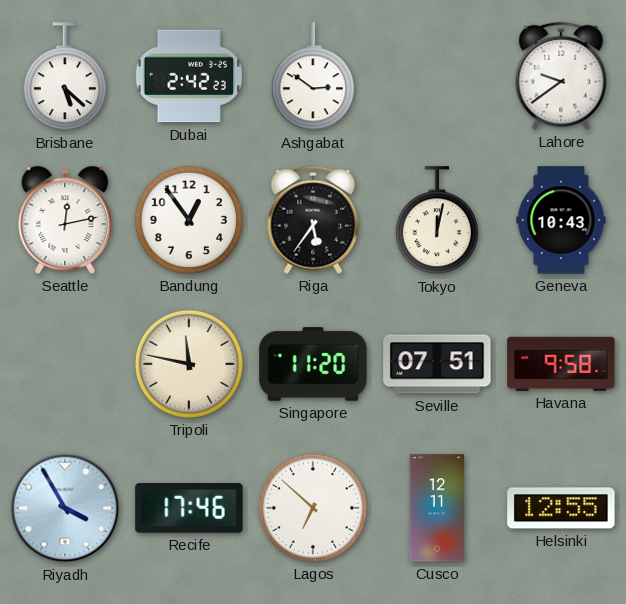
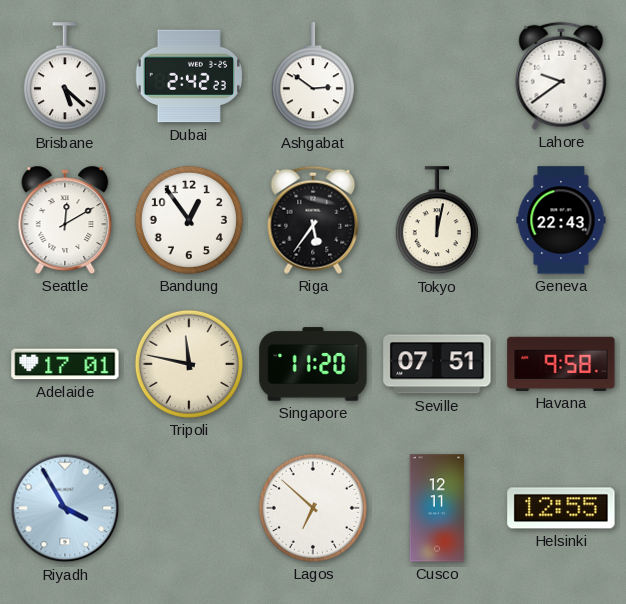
Seattle: 12:13 -> 12:10 (65, 220)
Geneva: 10:43 -> 22:43 (561, 220)
Adelaide: none -> 17:01 (65, 364)
Recife: 17:46 -> none (189, 508)
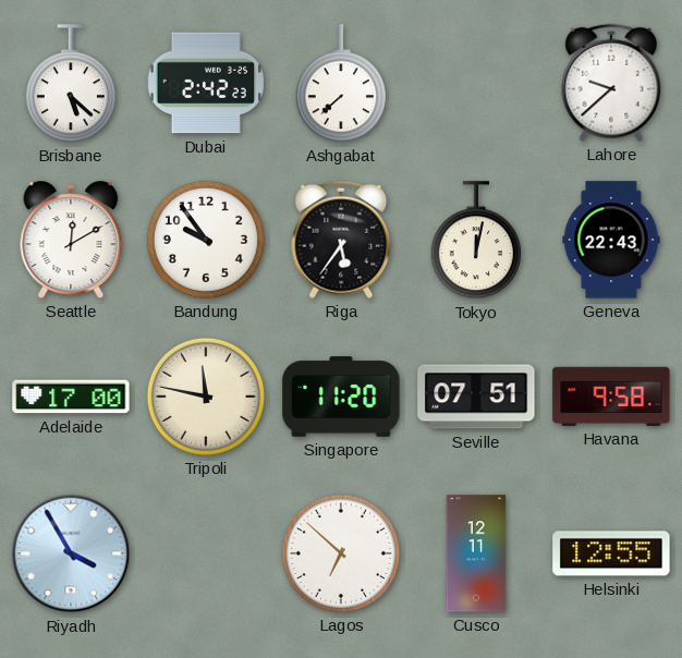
Ashgabat: 2:51 -> 7:38 (341, 84)
Lahore: 9:39 -> 9:38 (611, 83)
Bandung: 12:54 -> 9:54 (206, 240)
Adelaide: 17:01 -> 17:00 (71, 397)
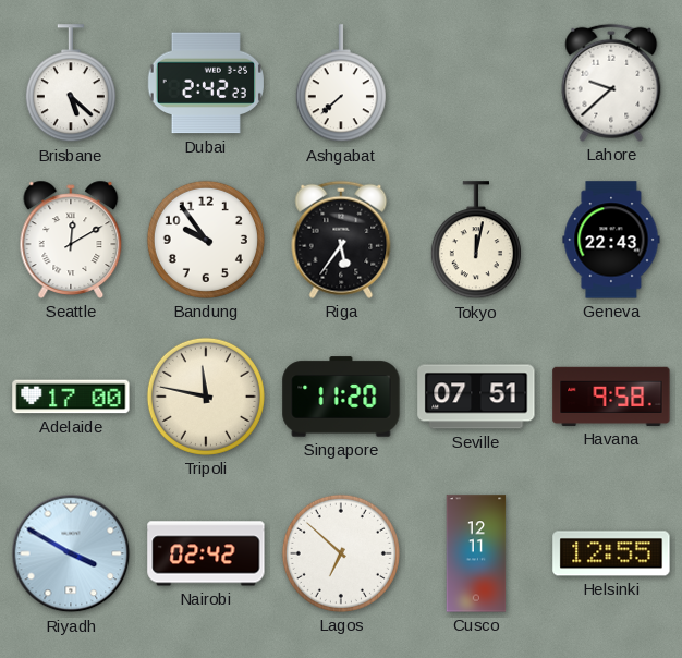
Riyadh: 3:55 -> 3:50 (71, 553)
Nairobi: none -> 02:42 (206, 553)
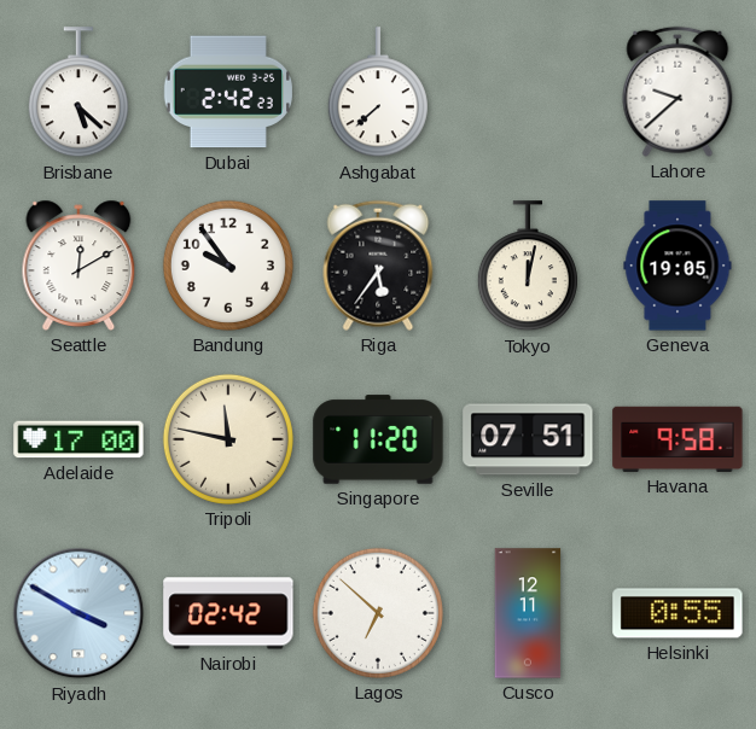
Geneva: 22:43 -> 19:05 (678, 266)
Helsinki: 12:55 -> 0:55 (678, 613)
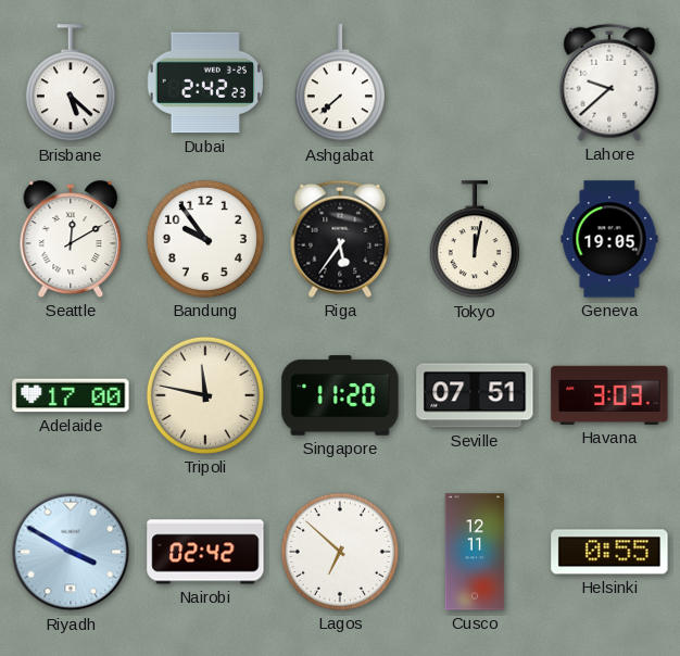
Havana: 9:58 -> 3:03 (609, 395)
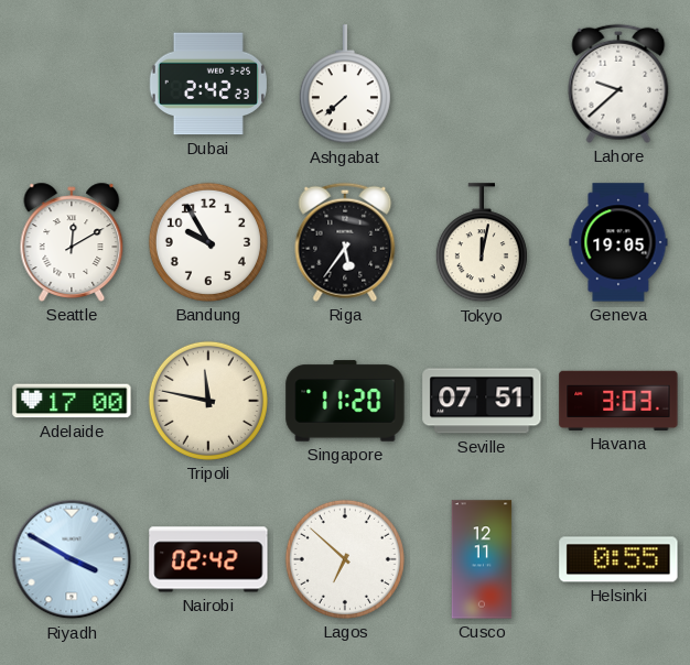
Brisbane: 5:22 -> none (71, 84)
Bandung: 9:54 -> 9:55 (208, 242)
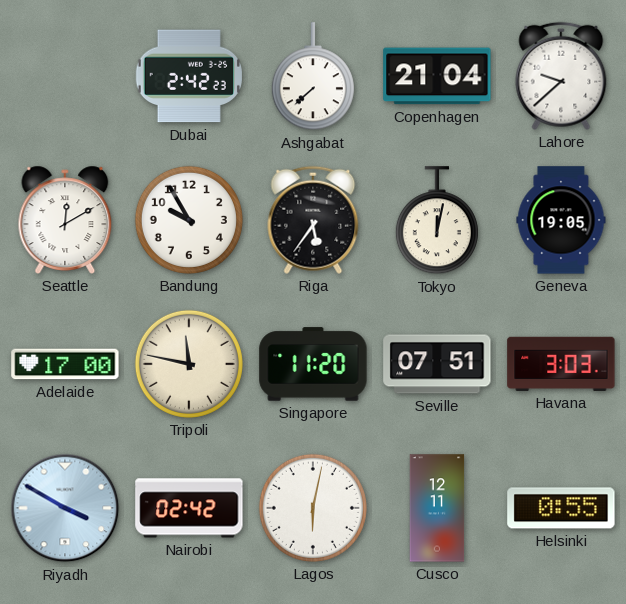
Copenhagen: none -> 21:04 (437, 76)
Lagos: 6:52 -> 6:02 (313, 508)
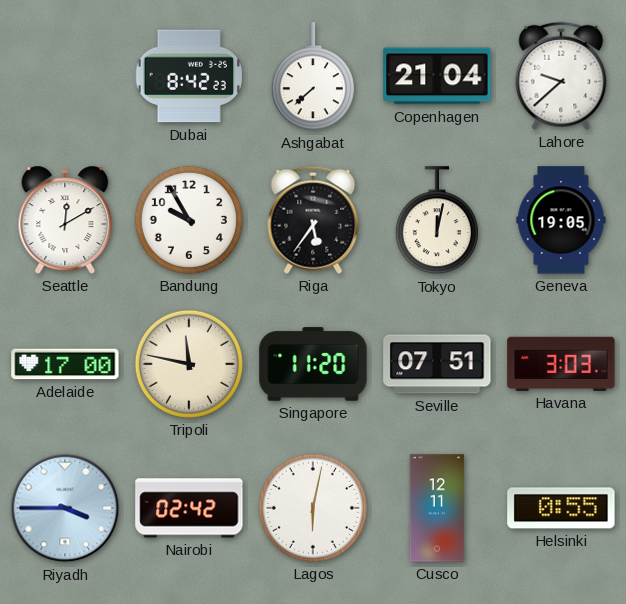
Dubai: 2:42 -> 8:42 (189, 76)
Riyadh: 3:50 -> 3:45 (65, 508)
